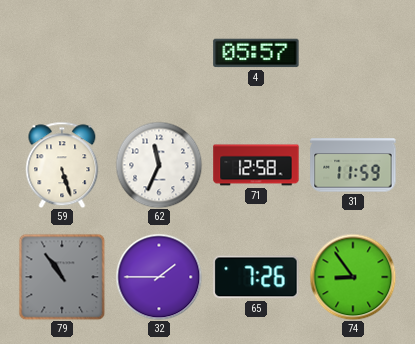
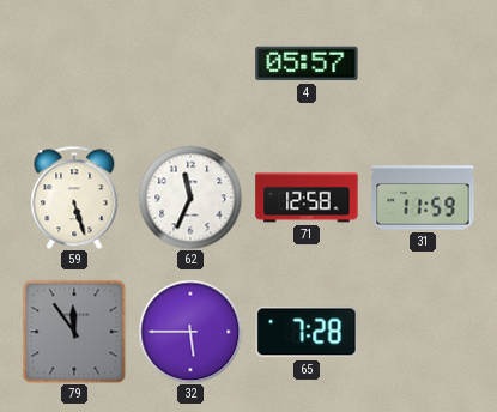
79: 10:54 -> 11:54 (74, 332)
32: 1:45 -> 5:45 (190, 332)
65: 7:26 -> 7:28 (307, 332)
74: 8:54 -> none (353, 277)
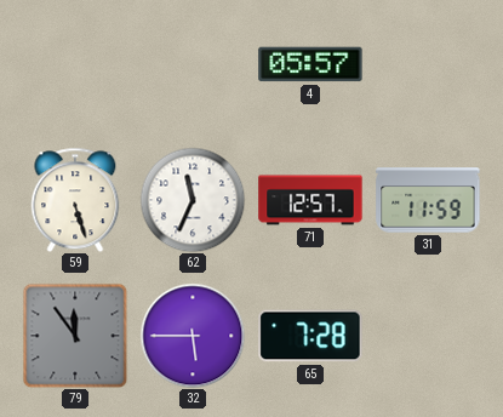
71: 12:58 -> 12:57 (310, 200)
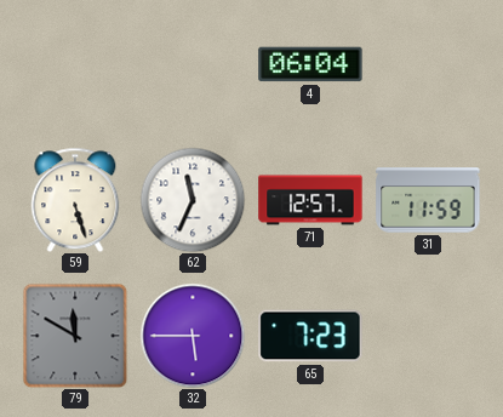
4: 05:57 -> 06:04 (310, 64)
79: 11:54 -> 11:50 (75, 336)
65: 7:28 -> 7:23 (310, 336)
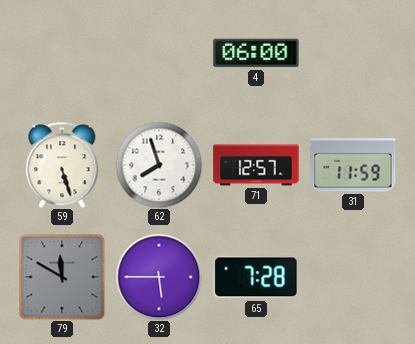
4: 06:04 -> 06:00 (256, 53)
62: 11:34 -> 7:57 (159, 165)
65: 7:23 -> 7:28 (256, 277)
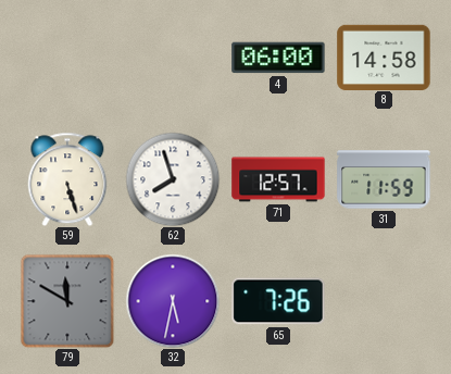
8: none -> 14:58 (384, 57)
32: 5:45 -> 5:32 (173, 301)
65: 7:28 -> 7:26 (278, 301)
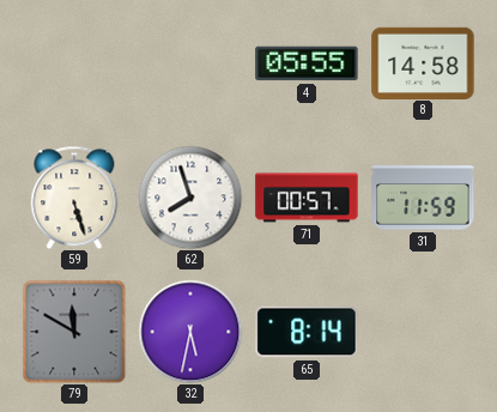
4: 06:00 -> 05:55 (307, 63)
71: 12:57 -> 00:57 (307, 198)
65: 7:26 -> 8:14 (307, 332)
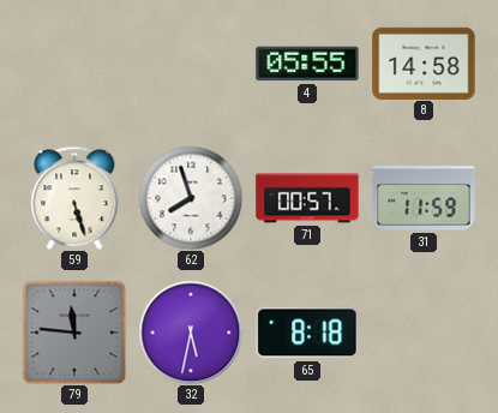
79: 11:50 -> 11:46 (74, 333)
65: 8:14 -> 8:18 (307, 333)
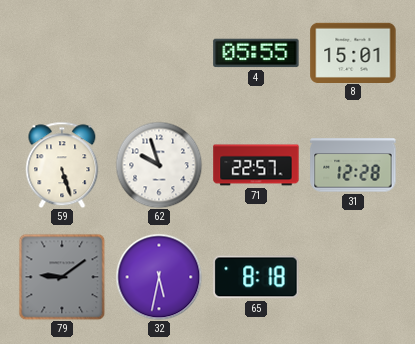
8: 14:58 -> 15:01 (353, 52)
62: 7:57 -> 9:57 (159, 165)
71: 00:57 -> 22:57 (256, 165)
31: 11:59 -> 12:28 (353, 165)
79: 11:46 -> 9:09 (62, 277)
